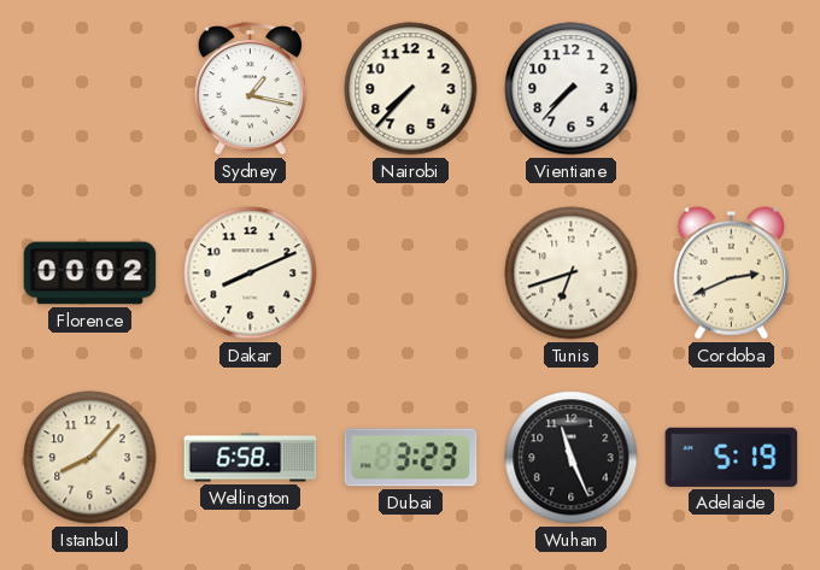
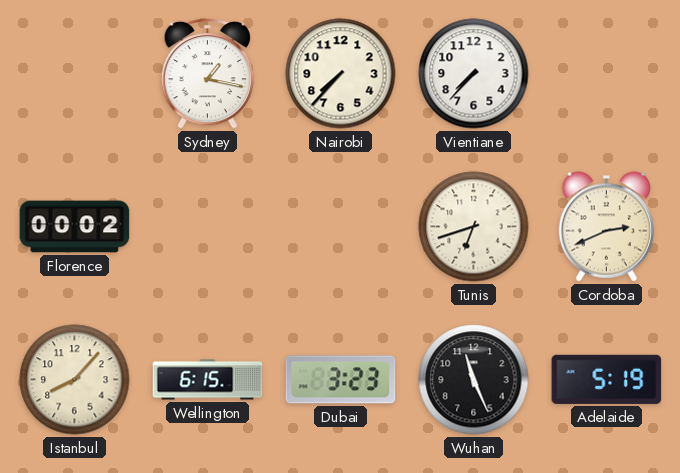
Dakar: 8:11 -> none (251, 274)
Wellington: 6:58 -> 6:15 (208, 380)
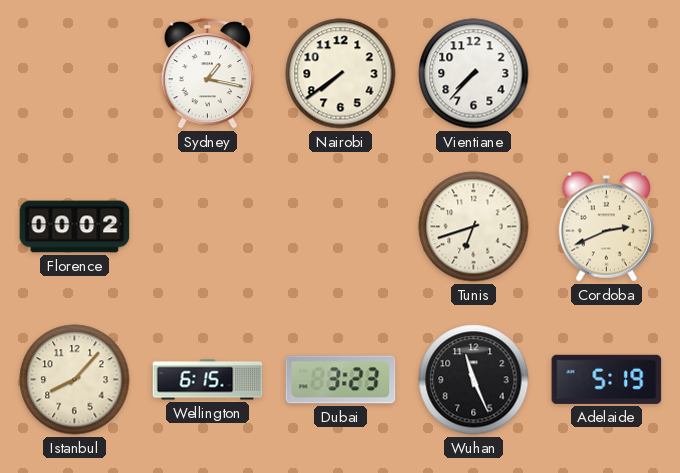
Nairobi: 7:37 -> 7:39 (341, 74)
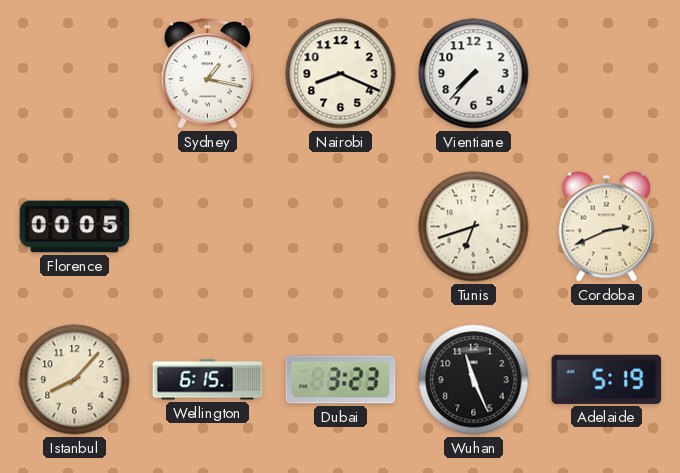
Nairobi: 7:39 -> 8:19 (341, 74)
Florence: 00:02 -> 00:05 (75, 227)
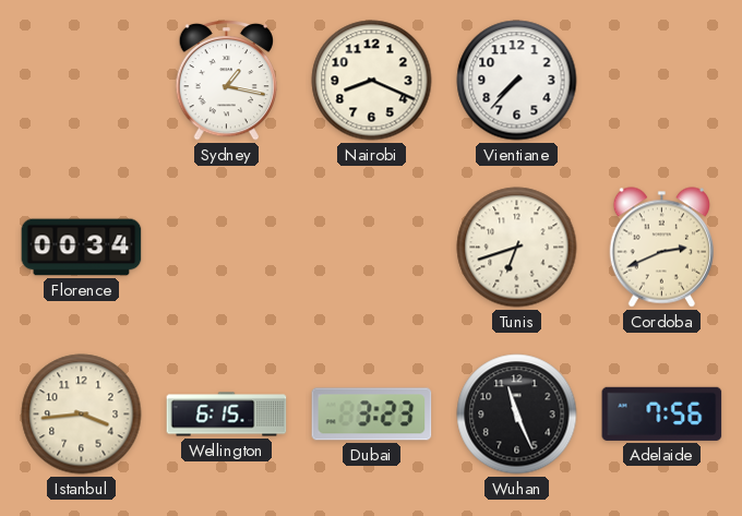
Florence: 00:05 -> 00:34 (82, 248)
Istanbul: 8:07 -> 3:44 (82, 415)
Adelaide: 5:19 -> 7:56 (662, 413)
